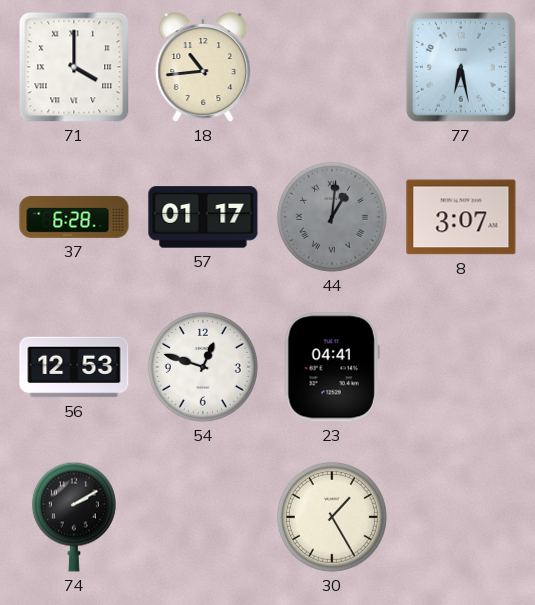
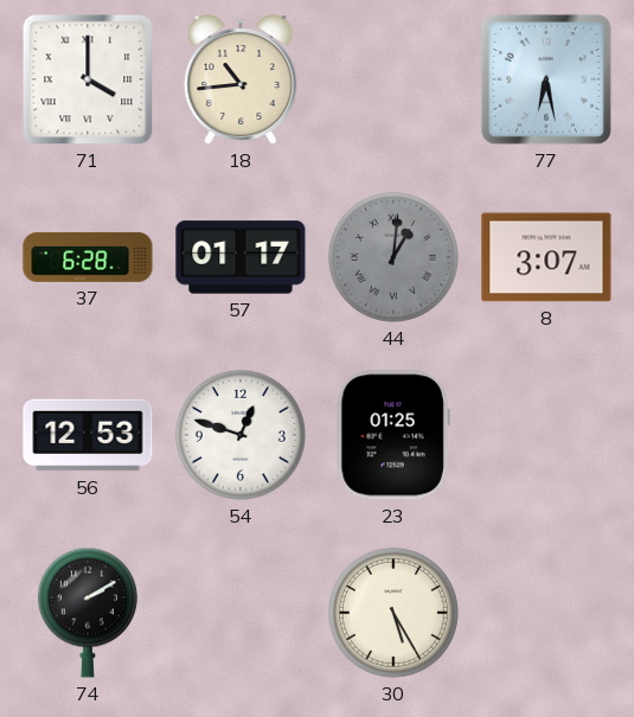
23: 04:41 -> 01:25 (393, 435)
30: 1:25 -> 5:25 (393, 613)
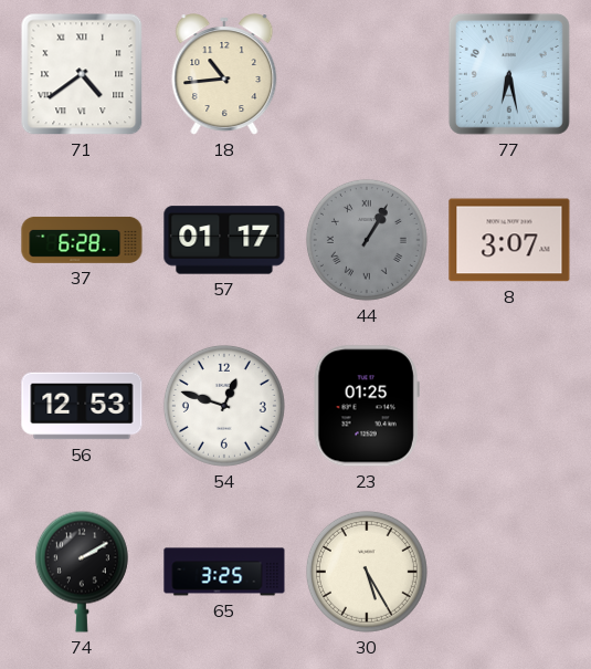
71: 4:00 -> 4:39 (82, 74)
44: 1:01 -> 1:05 (367, 240)
65: none -> 3:25 (224, 572)
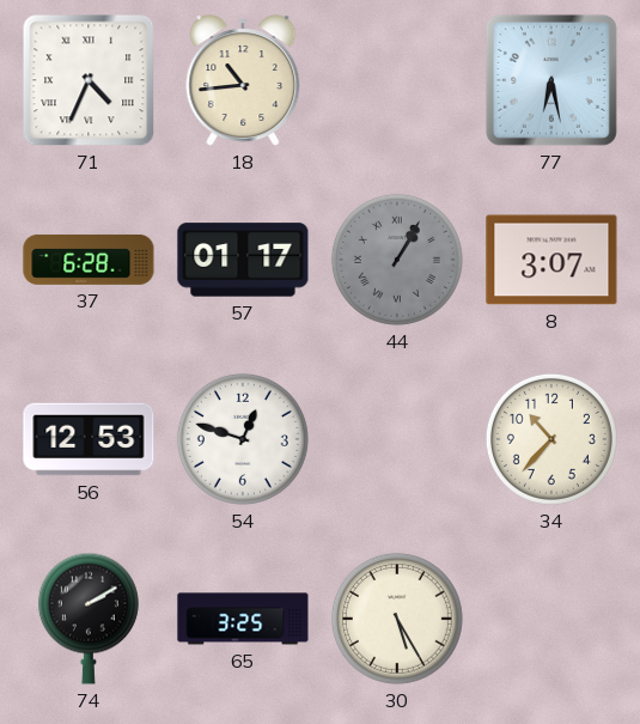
71: 4:39 -> 4:34 (89, 80)
23: 01:25 -> none (367, 406)
34: none -> 10:37 (551, 439)
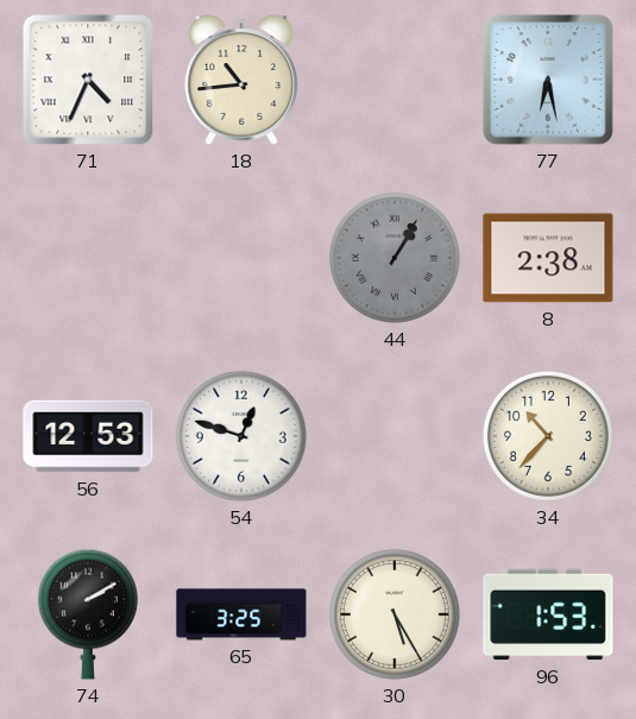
37: 6:28 -> none (89, 260)
57: 01:17 -> none (243, 260)
8: 3:07 -> 2:38 (548, 258)
96: none -> 1:53 (548, 614)
